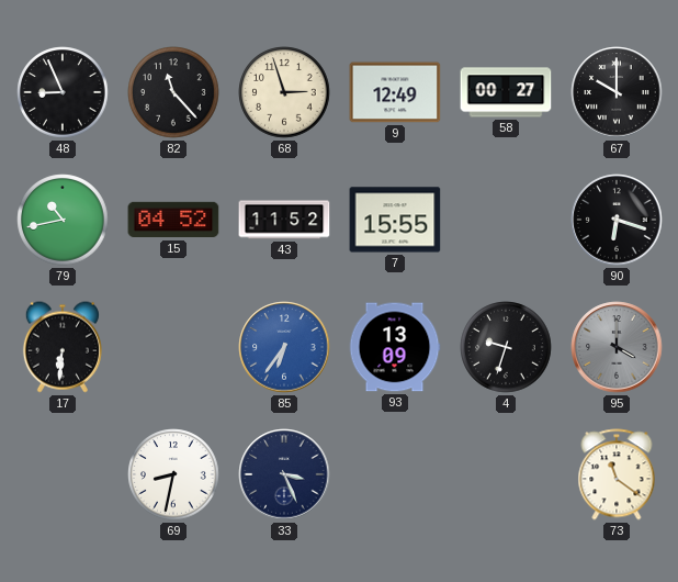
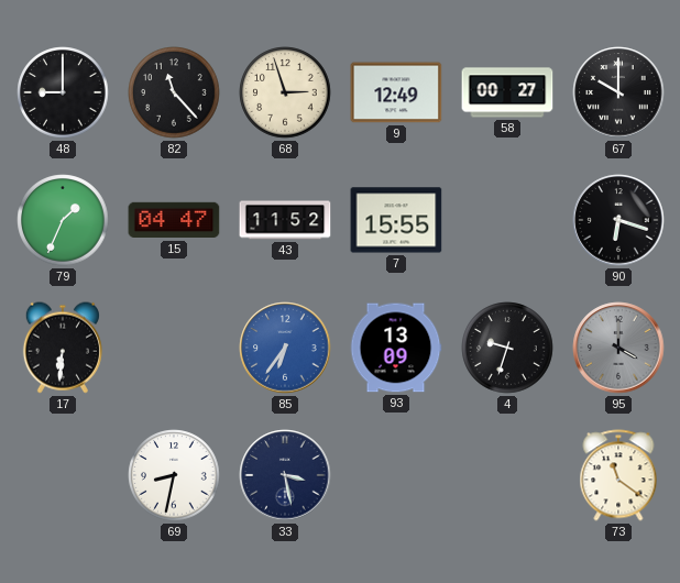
48: 8:56 -> 9:00 (63, 92)
79: 10:43 -> 1:34 (63, 220)
15: 04:52 -> 04:47 (174, 220)
33: 3:26 -> 3:28 (285, 475)
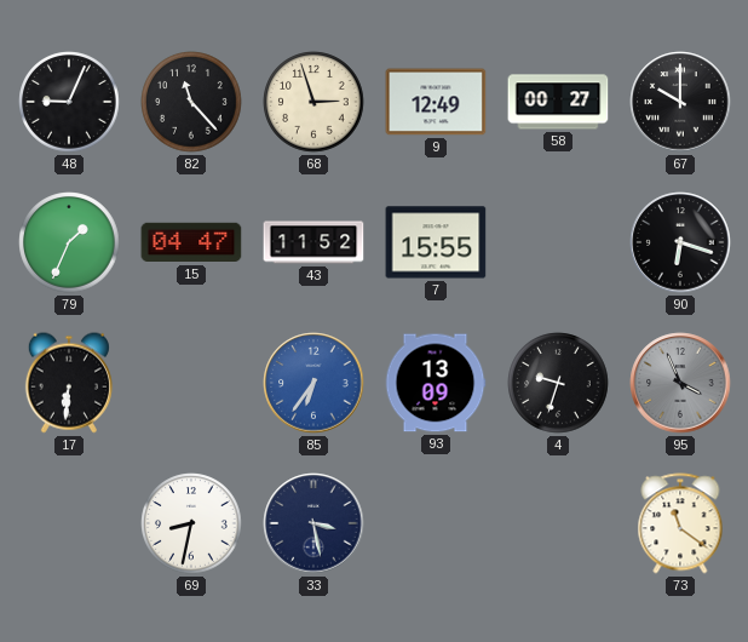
48: 9:00 -> 9:04 (69, 102)
95: 4:00 -> 3:56 (680, 383)
